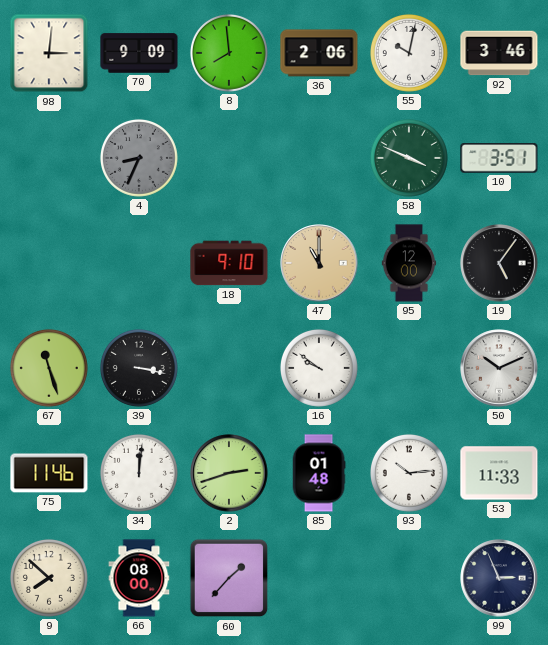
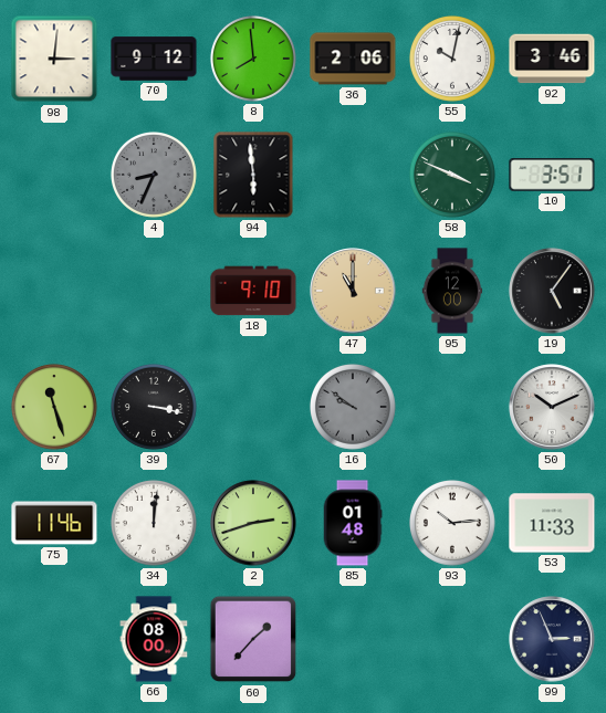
70: 9:09 -> 9:12 (154, 59)
94: none -> 5:59 (253, 175)
16 dial: white -> grey (353, 407)
9: 7:52 -> none (49, 578)
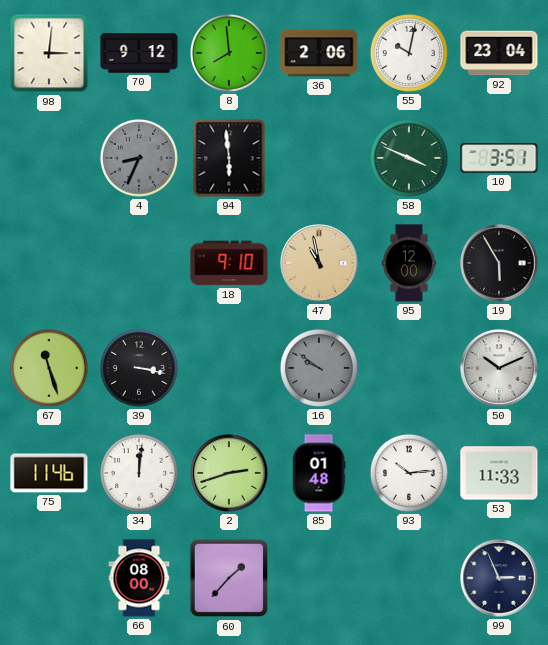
92: 3:46 -> 23:04 (499, 53)
47: 11:00 -> 10:58 (319, 263)
19: 5:06 -> 5:55 (499, 263)
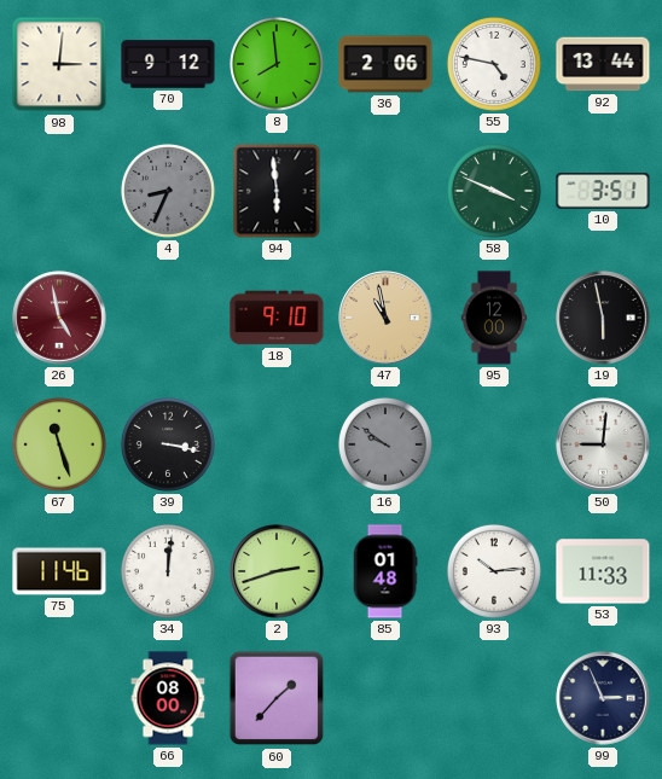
55: 10:02 -> 4:47 (494, 64)
92: 23:04 -> 13:44 (603, 64)
26: none -> 4:58 (59, 318)
19: 5:55 -> 5:58 (603, 318)
50: 10:11 -> 9:01 (603, 444)
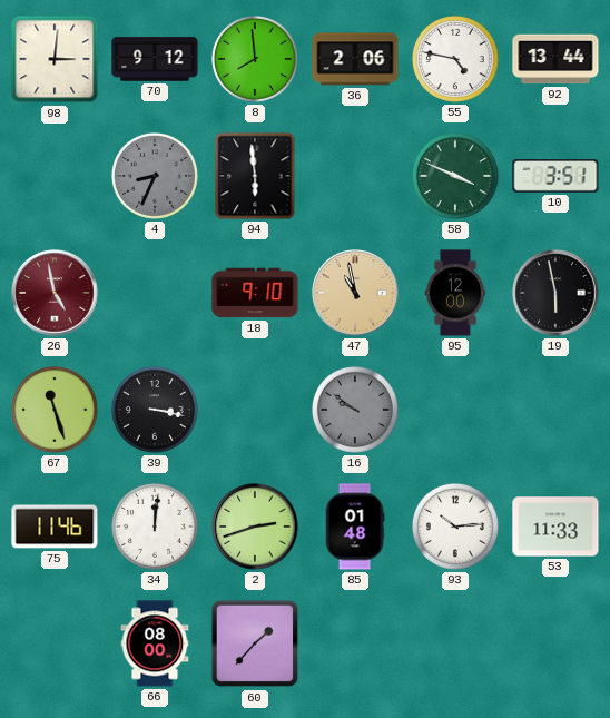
50: 9:01 -> none (603, 444)
99: 2:56 -> none (603, 698)
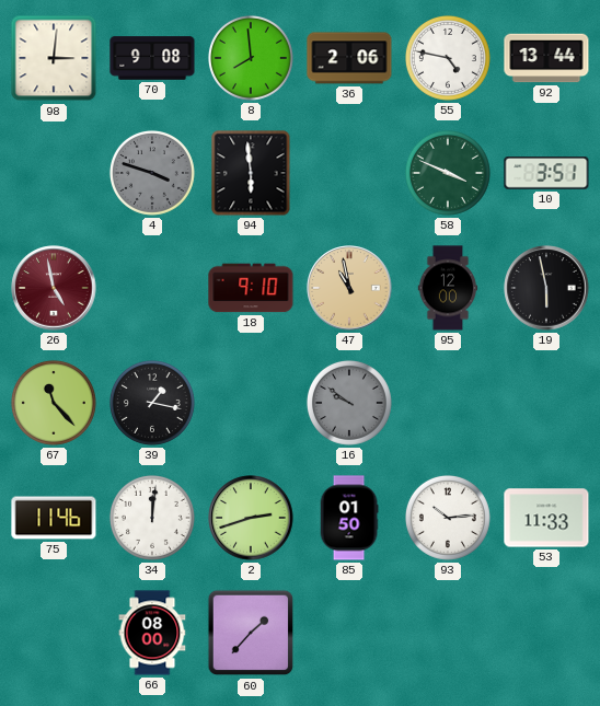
70: 9:12 -> 9:08 (152, 58)
4: 8:34 -> 3:48 (152, 173)
67: 11:27 -> 11:23 (54, 403)
39: 3:17 -> 1:17 (152, 403)
85: 01:48 -> 01:50 (349, 518)
